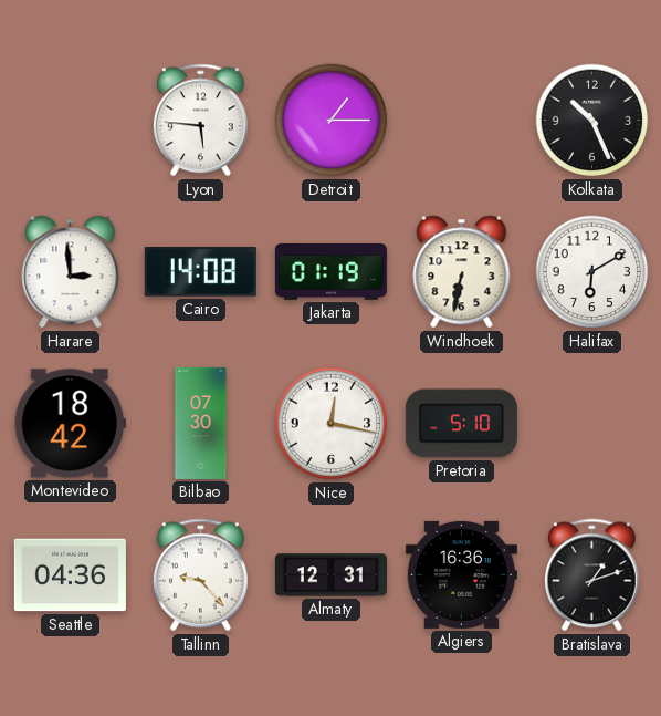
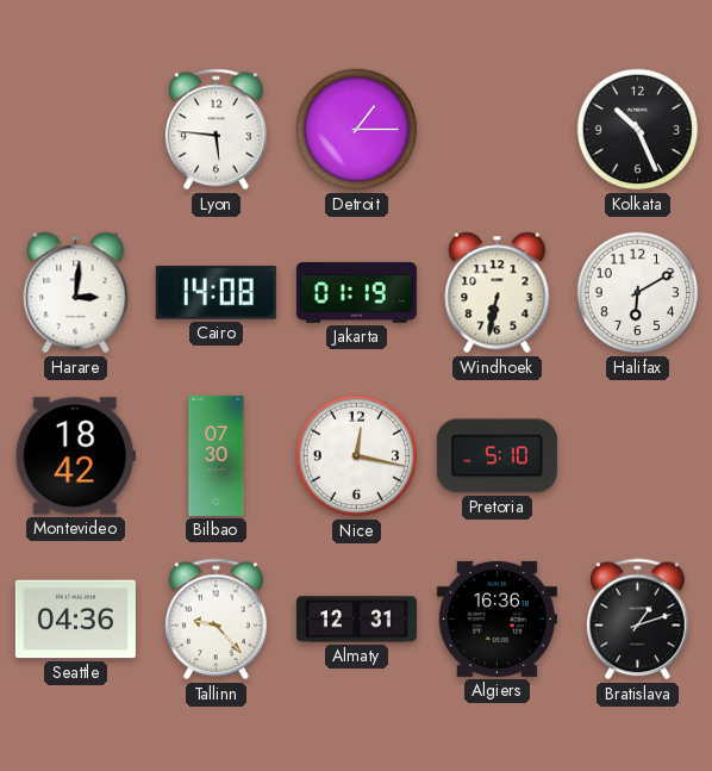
Harare: 2:59 -> 3:01 (76, 293)
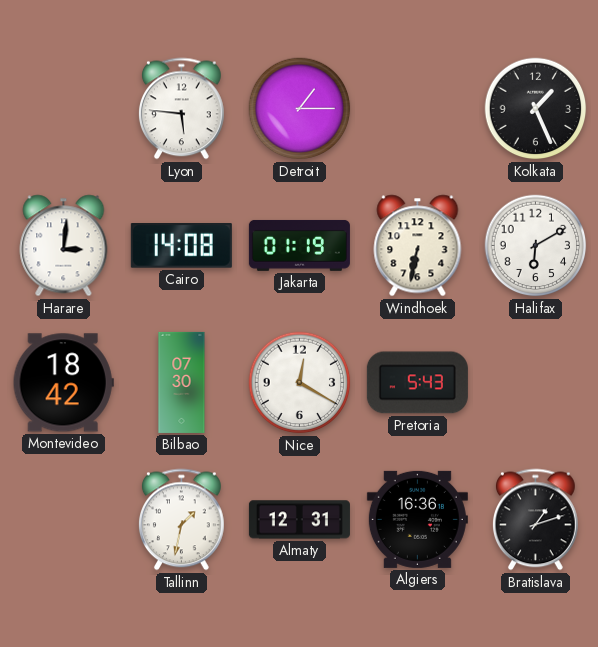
Kolkata: 10:26 -> 1:26 (536, 109)
Nice: 12:17 -> 12:20 (300, 383)
Pretoria: 5:10 -> 5:43 (417, 383)
Seattle: 04:36 -> none (75, 620)
Tallinn: 9:23 -> 1:32 (181, 520)
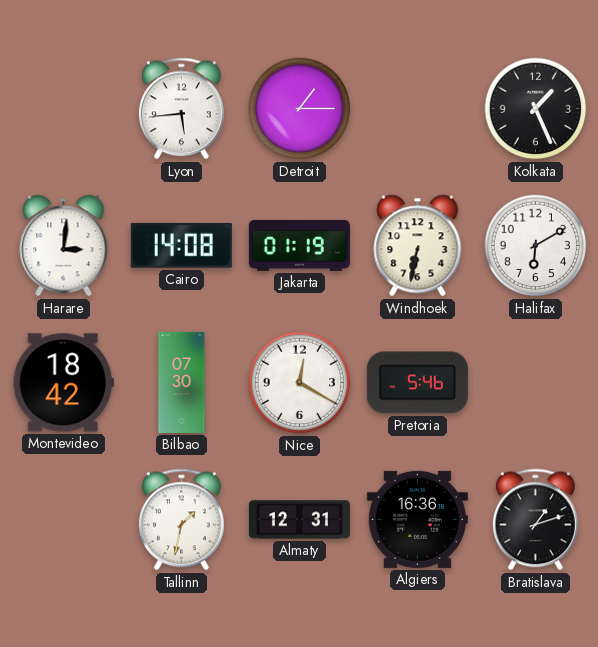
Lyon: 5:46 -> 5:44 (181, 109)
Pretoria: 5:43 -> 5:46 (417, 383)
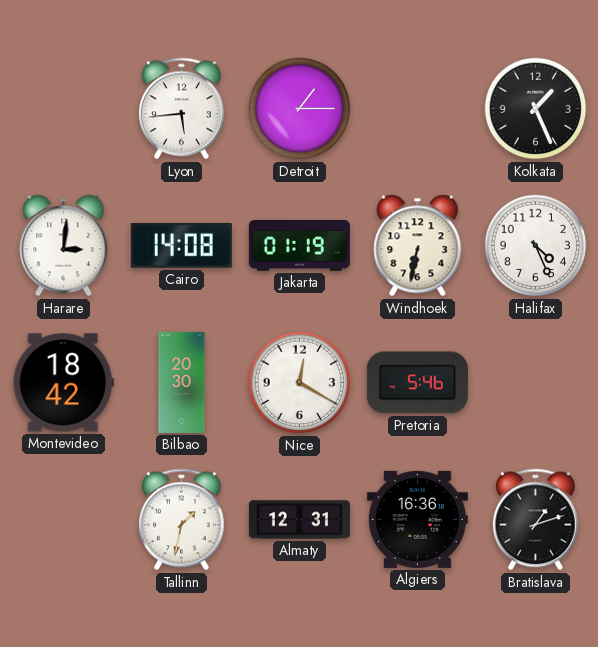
Halifax: 6:10 -> 4:26 (536, 246)
Bilbao: 07:30 -> 20:30 (182, 382)
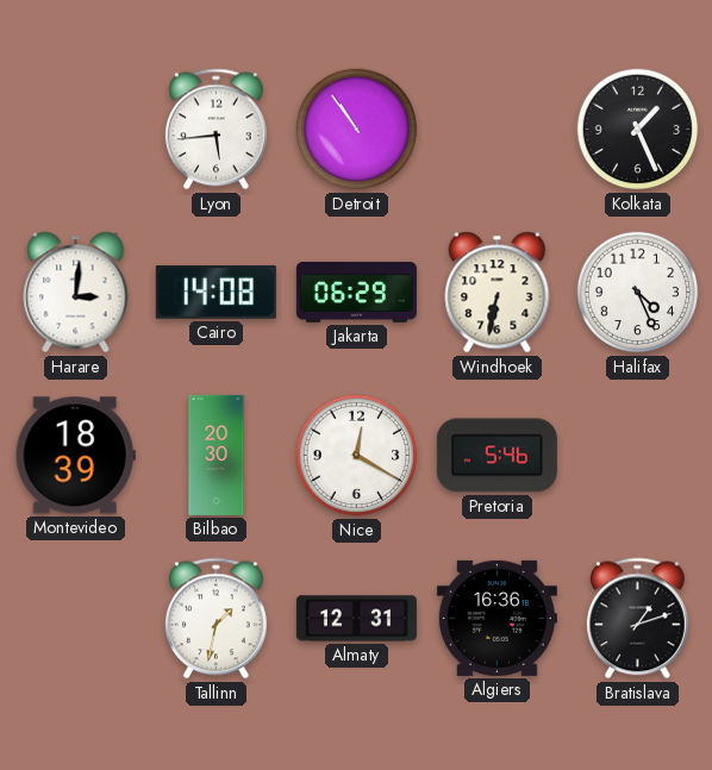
Detroit: 1:15 -> 10:54 (357, 130)
Jakarta: 01:19 -> 06:29 (356, 292)
Montevideo: 18:42 -> 18:39 (75, 456)
